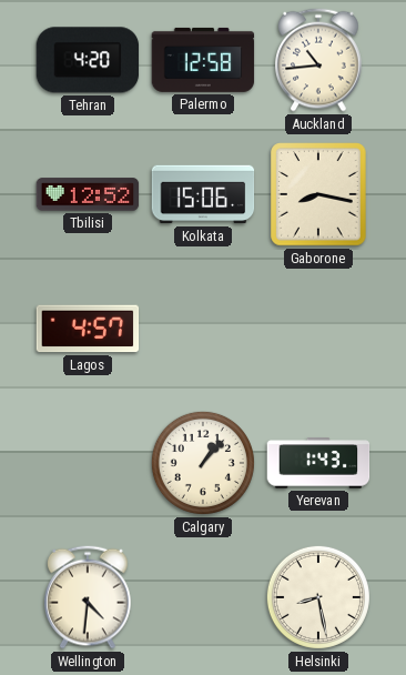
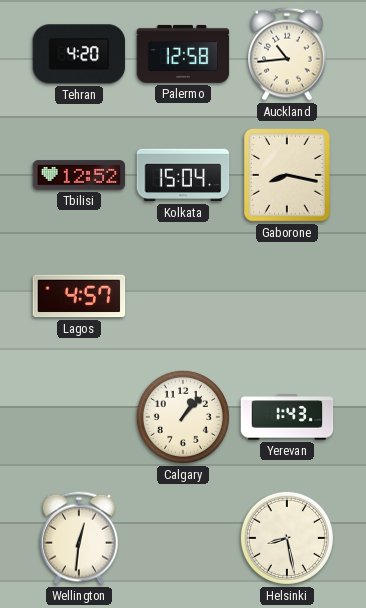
Kolkata: 15:06 -> 15:04 (183, 175)
Wellington: 4:31 -> 12:31 (79, 538)
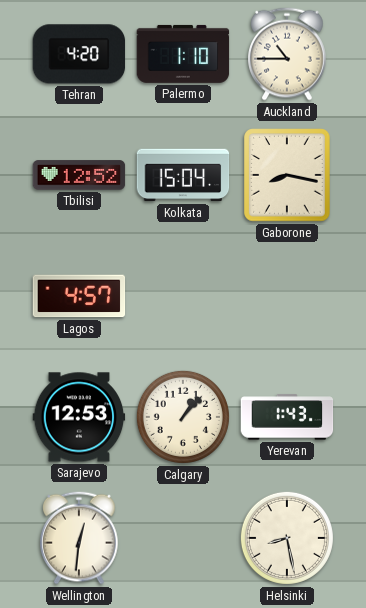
Palermo: 12:58 -> 1:10 (183, 54)
Auckland: 10:44 -> 10:45 (287, 54)
Sarajevo: none -> 12:53 (79, 417)
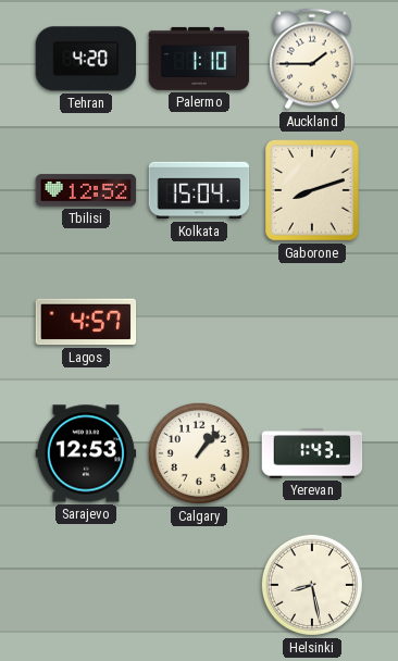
Auckland: 10:45 -> 1:45 (312, 59)
Gaborone: 8:17 -> 8:12 (312, 190)
Wellington: 12:31 -> none (79, 538)
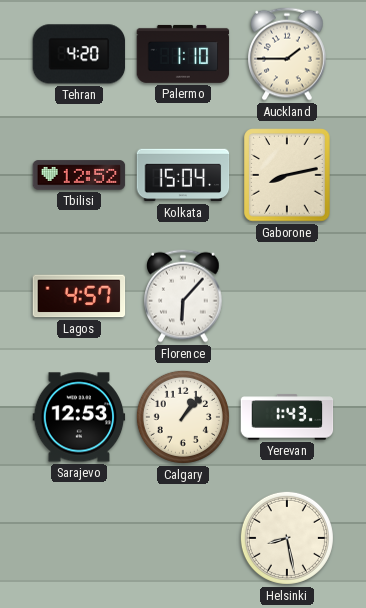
Gaborone: 8:12 -> 8:13 (287, 175)
Florence: none -> 6:07 (183, 296)
